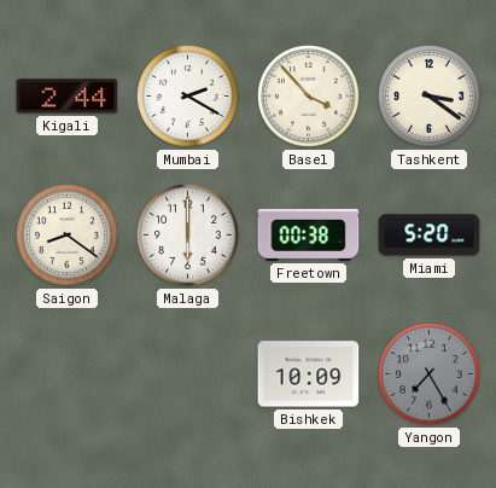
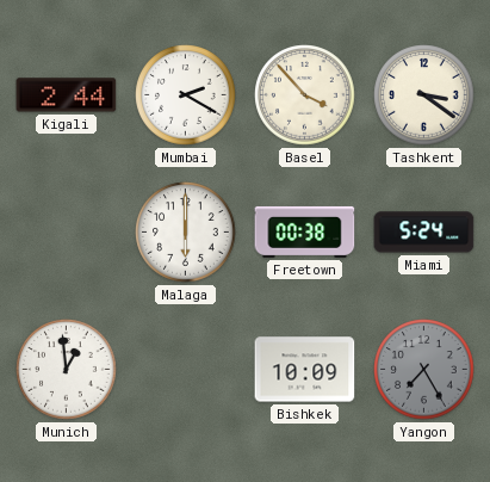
Saigon: 8:21 -> none (68, 236)
Miami: 5:20 -> 5:24 (424, 233)
Munich: none -> 12:59 (67, 370)
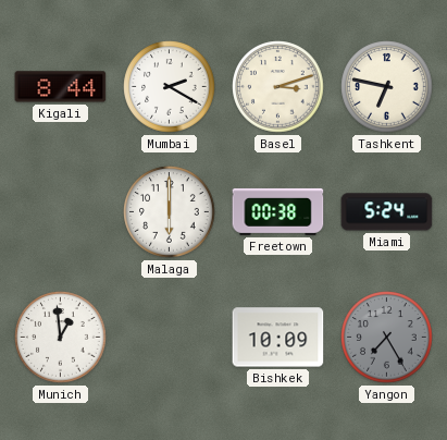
Kigali: 2:44 -> 8:44 (61, 87)
Basel: 3:53 -> 3:12 (278, 87)
Tashkent: 3:21 -> 6:47 (387, 87)
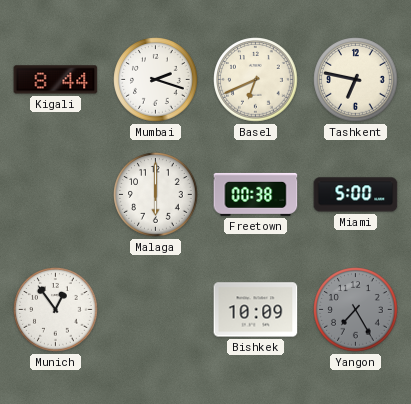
Mumbai: 2:20 -> 2:18 (156, 80)
Basel: 3:12 -> 6:41 (256, 80)
Miami: 5:24 -> 5:00 (356, 195)
Munich: 12:59 -> 12:54 (56, 310)
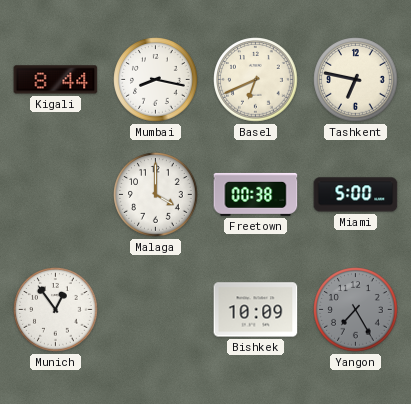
Mumbai: 2:18 -> 8:17 (156, 80)
Malaga: 6:00 -> 4:00 (156, 195)
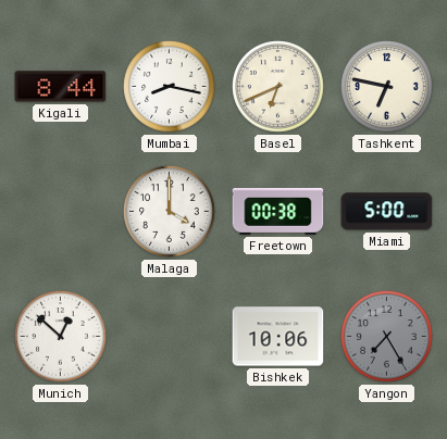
Munich: 12:54 -> 12:52 (61, 337)
Bishkek: 10:09 -> 10:06 (278, 337)
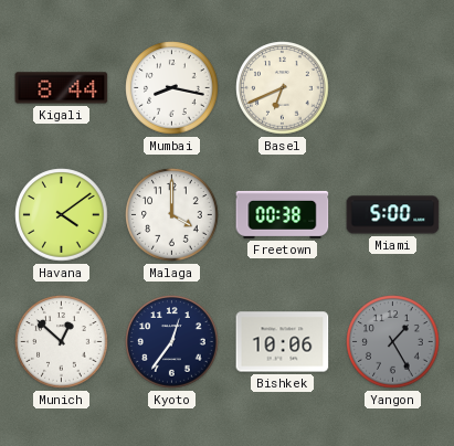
Tashkent: 6:47 -> none (387, 87)
Havana: none -> 4:09 (62, 215)
Kyoto: none -> 12:36 (172, 342)
Yangon: 7:25 -> 1:25 (393, 342)
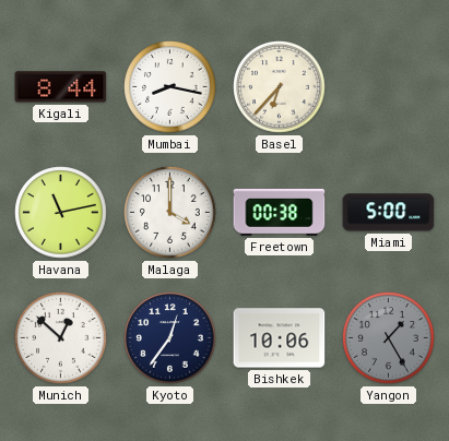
Basel: 6:41 -> 6:37 (280, 87)
Havana: 4:09 -> 11:13 (61, 213)
